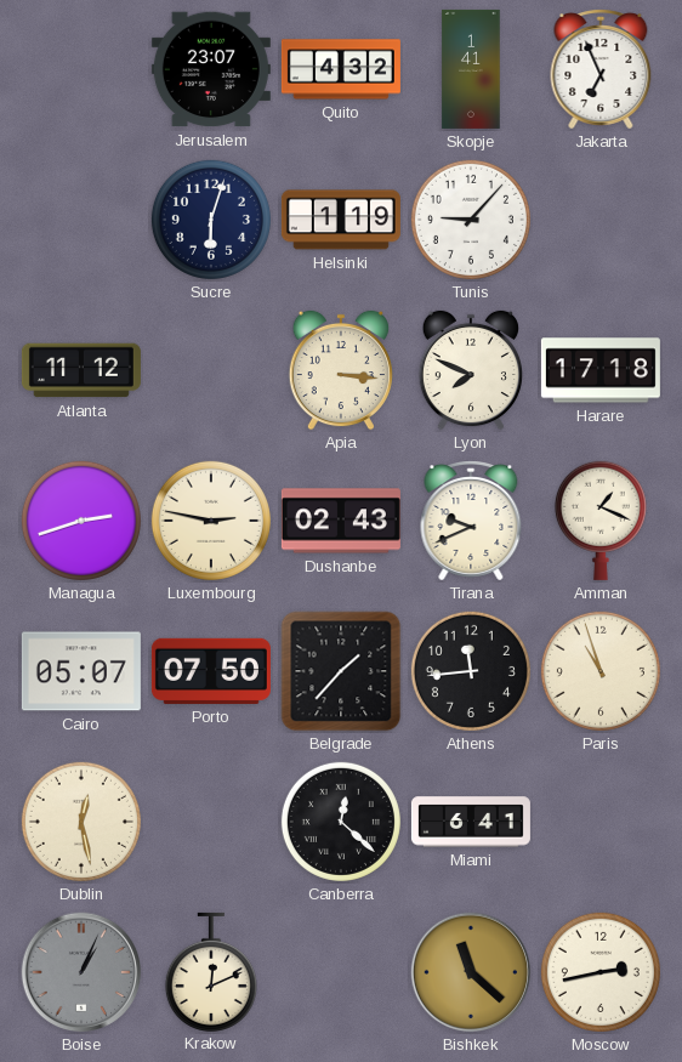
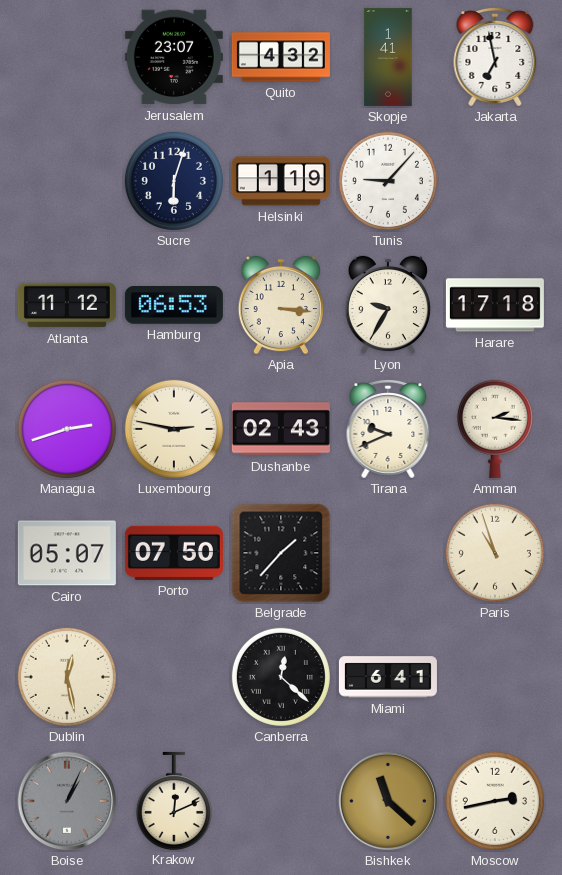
Jakarta: 6:56 -> 6:58 (495, 57)
Hamburg: none -> 06:53 (174, 305)
Lyon: 7:49 -> 9:35 (388, 305)
Amman: 1:19 -> 2:16 (495, 429)
Athens: 11:44 -> none (471, 671)
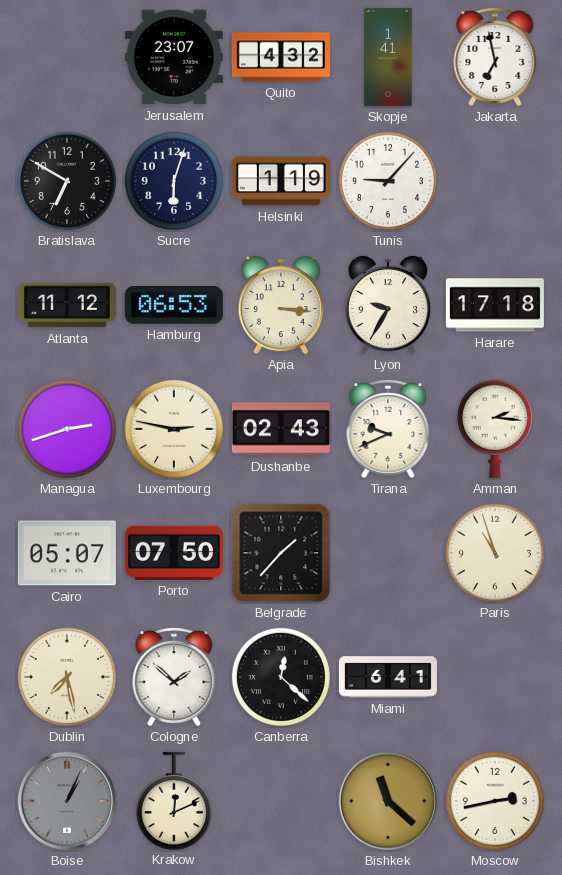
Bratislava: none -> 6:50 (67, 181)
Dublin: 12:28 -> 7:28 (67, 677)
Cologne: none -> 1:52 (174, 677)
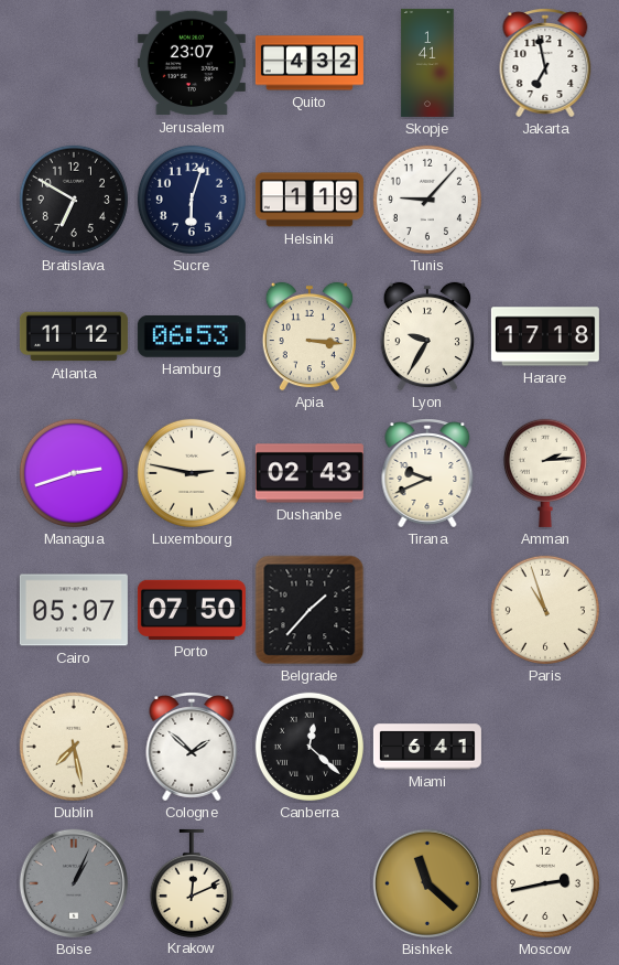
Amman: 2:16 -> 2:14 (545, 473)
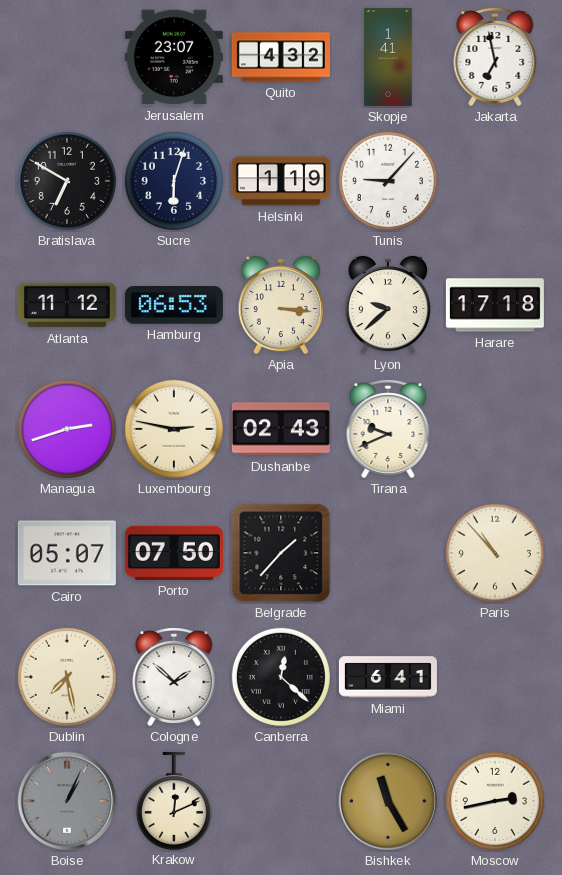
Lyon: 9:35 -> 9:38 (388, 305)
Amman: 2:14 -> none (545, 473)
Paris: 10:57 -> 10:53 (495, 553)
Bishkek: 11:22 -> 11:25 (388, 801)
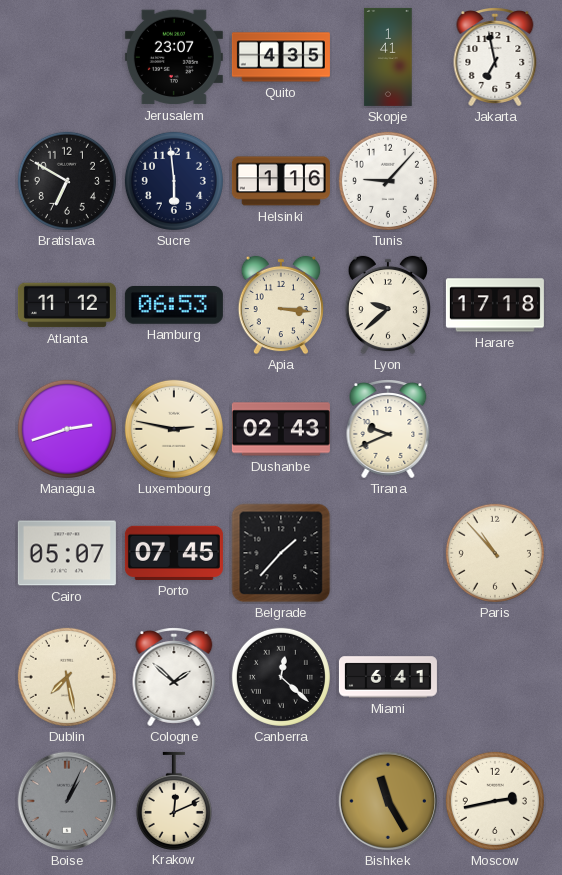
Quito: 4:32 -> 4:35 (281, 57)
Sucre: 6:03 -> 5:59 (174, 181)
Helsinki: 1:19 -> 1:16 (281, 181)
Porto: 07:50 -> 07:45 (174, 553)
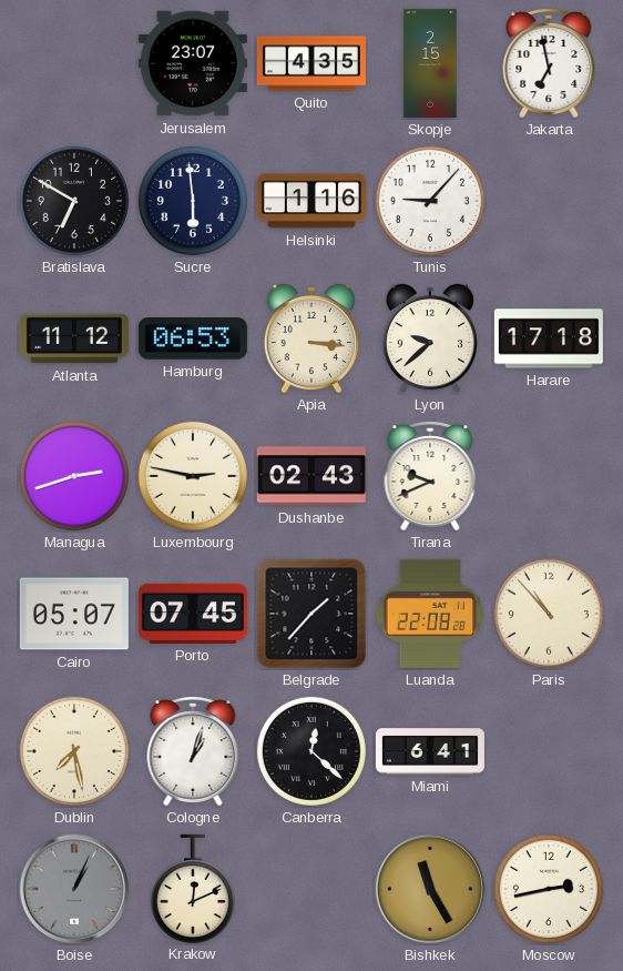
Skopje: 1:41 -> 2:15 (430, 63)
Luanda: none -> 22:08 (429, 614)
Cologne: 1:52 -> 1:03 (193, 751)
